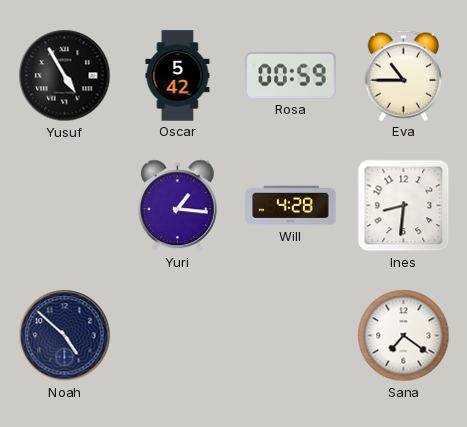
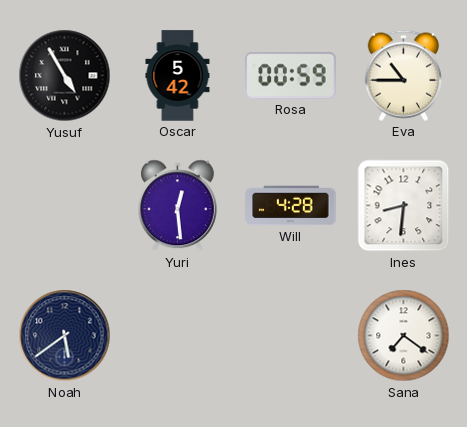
Yuri: 1:16 -> 12:29 (178, 206)
Noah: 4:52 -> 5:39 (65, 336)
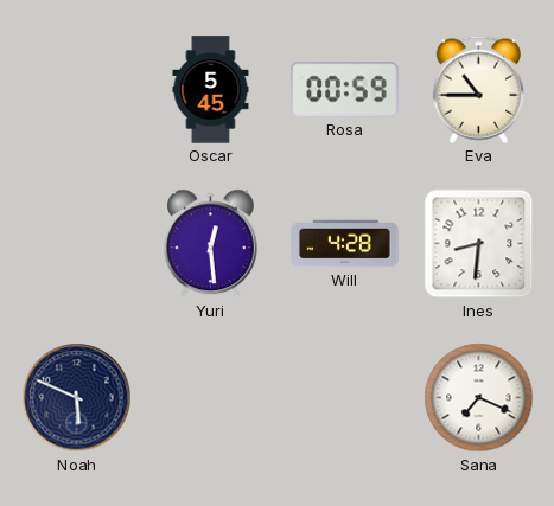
Yusuf: 4:55 -> none (65, 76)
Oscar: 5:42 -> 5:45 (211, 90)
Noah: 5:39 -> 5:49 (77, 398)
Sana: 7:21 -> 7:19 (479, 398)
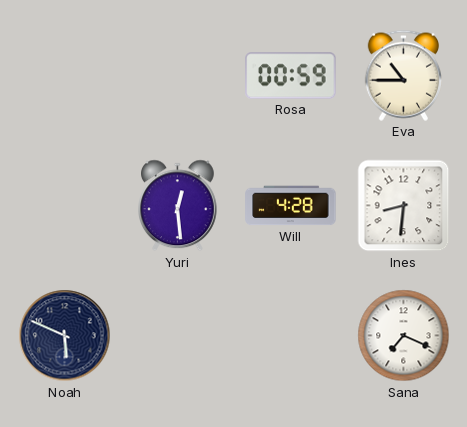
Oscar: 5:45 -> none (211, 90)
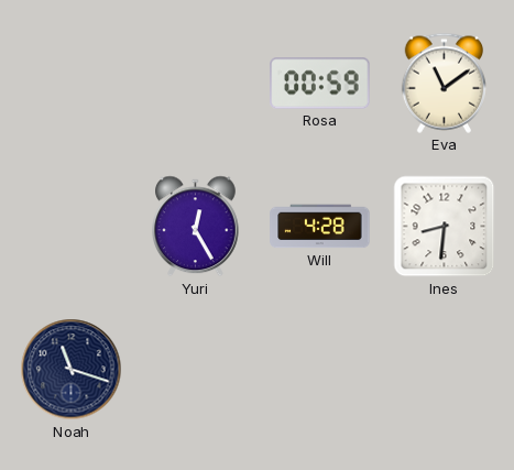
Eva: 10:45 -> 11:09 (445, 83)
Yuri: 12:29 -> 12:25 (196, 227)
Noah: 5:49 -> 11:18 (72, 370)
Sana: 7:19 -> none (404, 336)
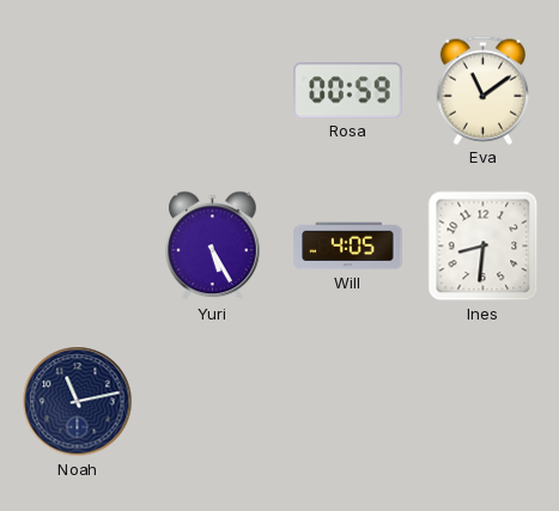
Yuri: 12:25 -> 5:25 (213, 247)
Will: 4:28 -> 4:05 (348, 247)
Noah: 11:18 -> 11:13 (78, 402)
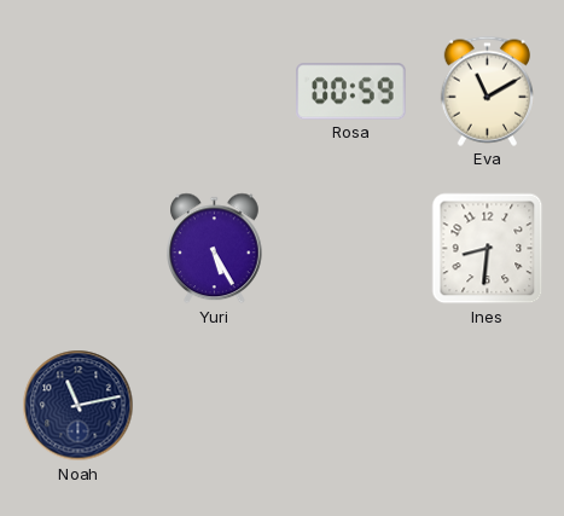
Eva: 11:09 -> 11:10 (488, 91)
Will: 4:05 -> none (348, 247)
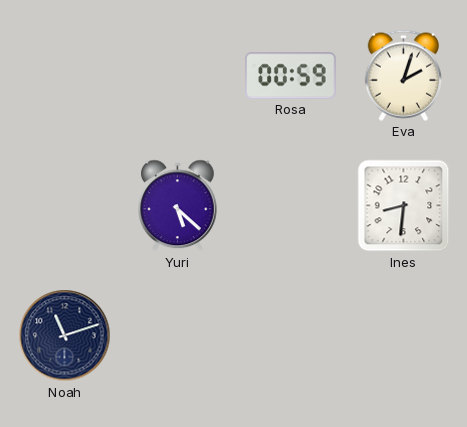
Eva: 11:10 -> 2:03 (404, 75)
Yuri: 5:25 -> 5:22 (178, 206)
Noah: 11:13 -> 11:12 (65, 336)
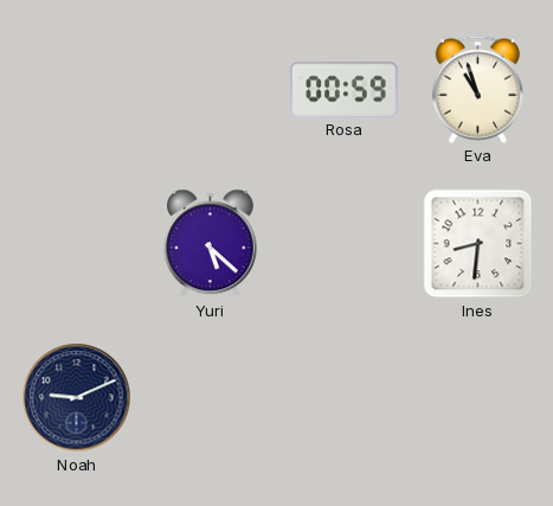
Eva: 2:03 -> 10:57 (478, 89)
Noah: 11:12 -> 9:11 (77, 398)
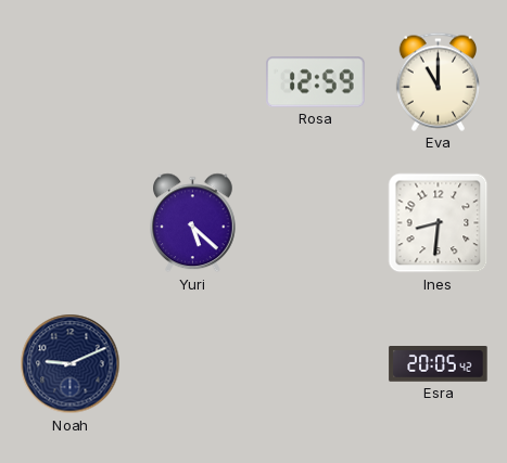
Rosa: 00:59 -> 12:59 (316, 82)
Eva: 10:57 -> 11:00 (439, 81)
Esra: none -> 20:05 (439, 364)
